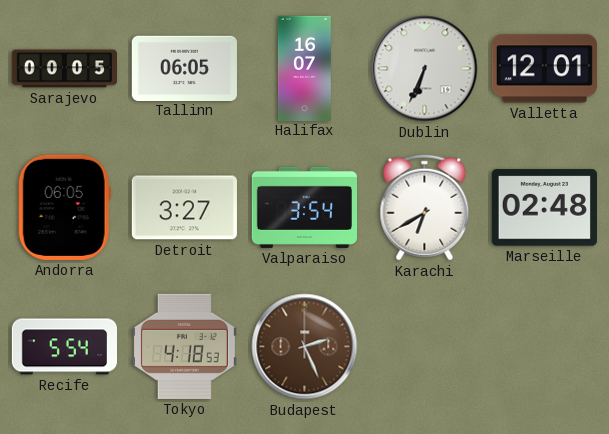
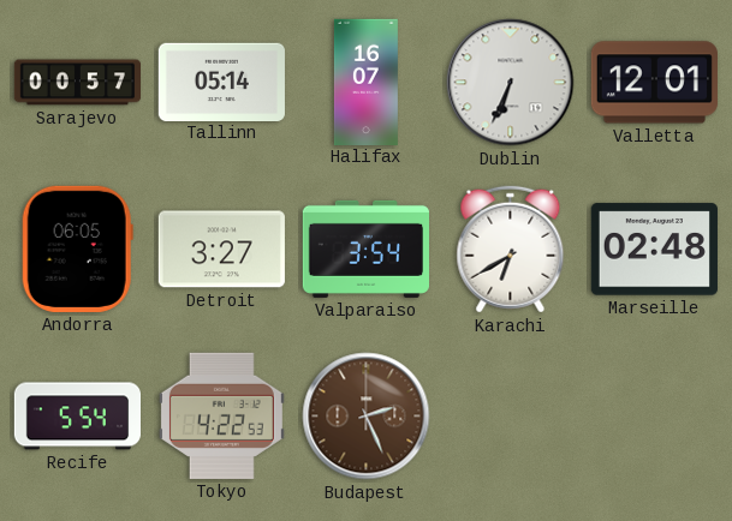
Sarajevo: 00:05 -> 00:57 (77, 83)
Tallinn: 06:05 -> 05:14 (221, 82)
Tokyo: 4:18 -> 4:22 (221, 415)
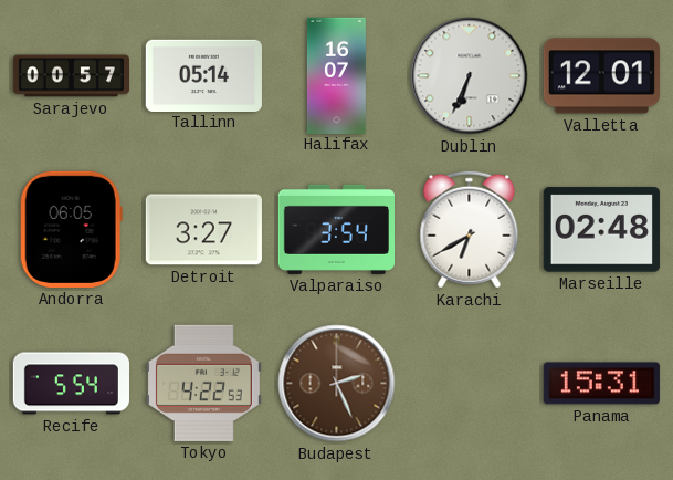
Panama: none -> 15:31 (601, 384)
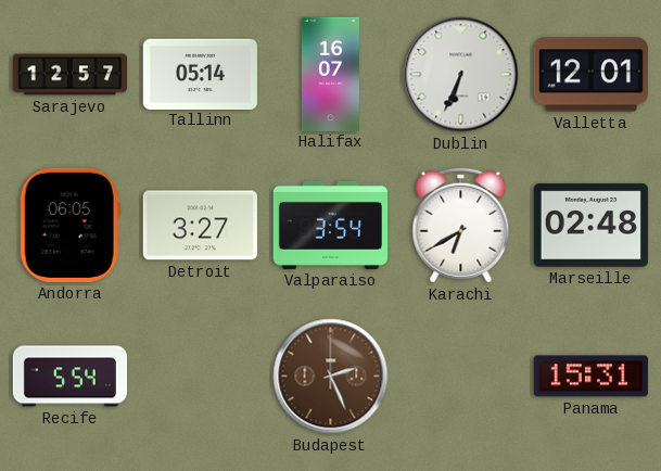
Sarajevo: 00:57 -> 12:57 (69, 75)
Tokyo: 4:22 -> none (203, 383)
